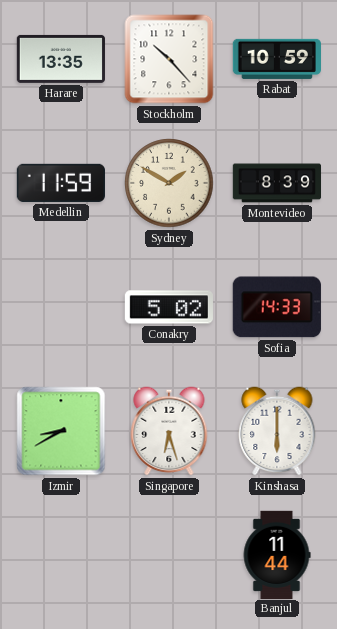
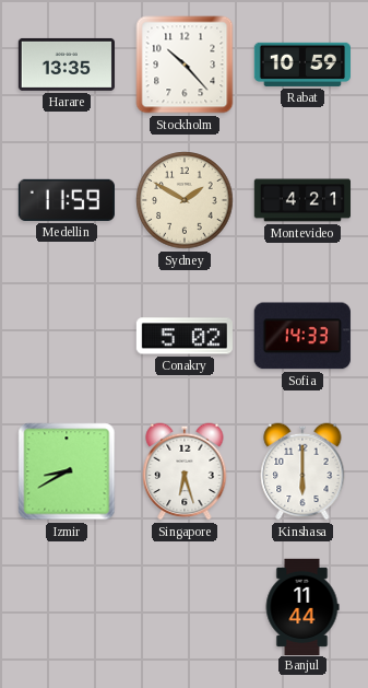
Montevideo: 8:39 -> 4:21 (301, 200)
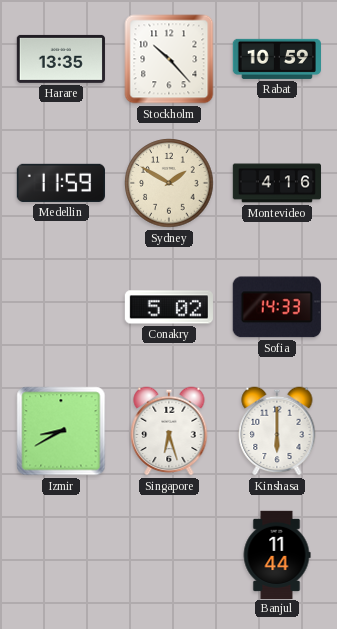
Montevideo: 4:21 -> 4:16 (276, 183)
